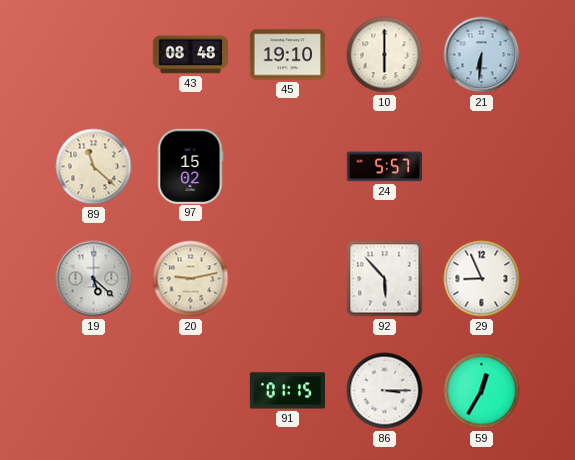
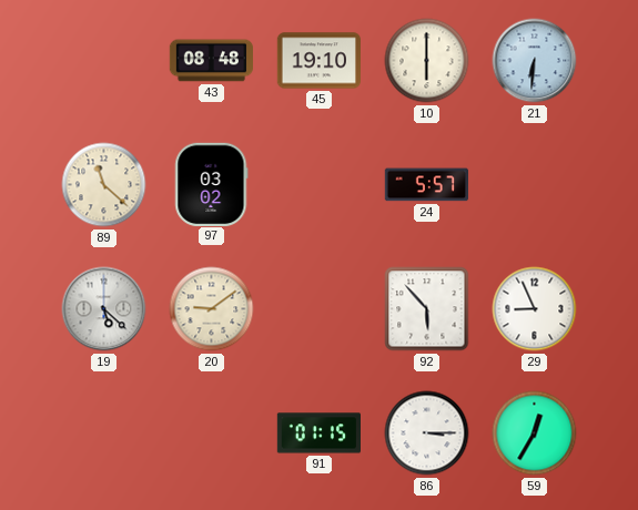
97: 15:02 -> 03:02 (212, 184)
20: 9:13 -> 9:09 (212, 309)
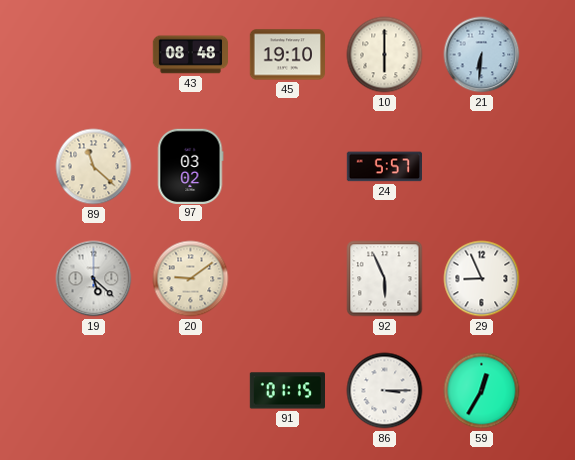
92: 5:53 -> 5:56 (385, 279)
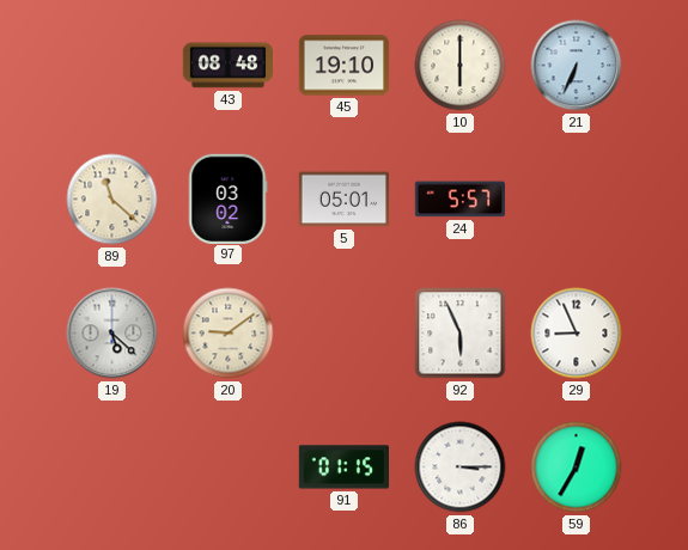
21: 6:31 -> 6:34 (577, 66)
5: none -> 05:01 (343, 200)
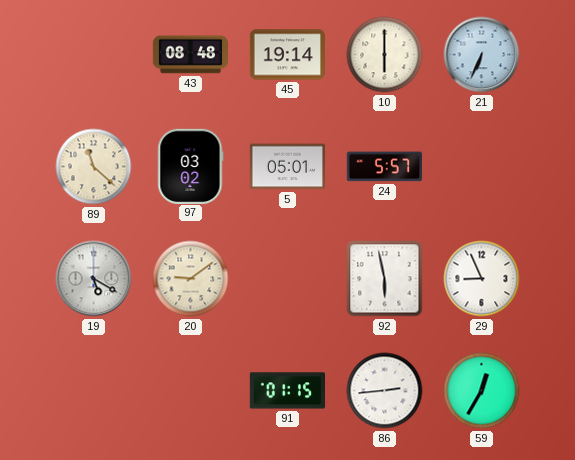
45: 19:10 -> 19:14 (288, 55)
19: 5:22 -> 5:20 (94, 279)
92: 5:56 -> 5:58 (385, 279)
86: 3:15 -> 2:44 (385, 391)
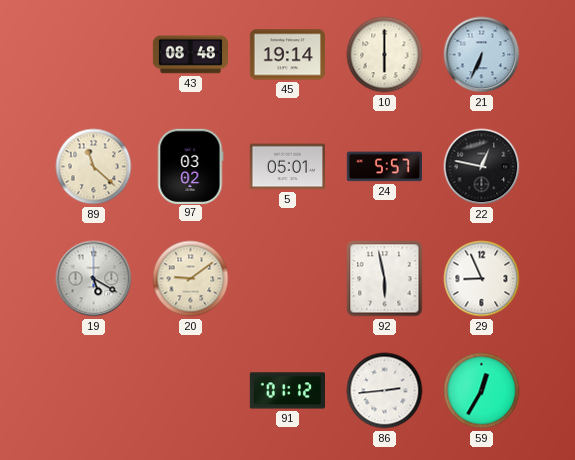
22: none -> 12:47 (482, 167)
91: 01:15 -> 01:12 (287, 391)
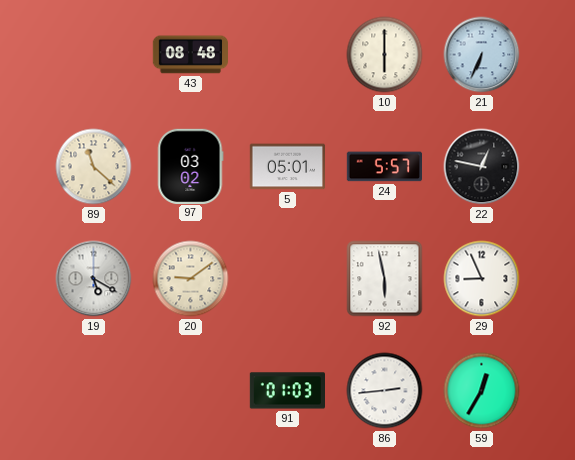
45: 19:14 -> none (288, 55)
91: 01:12 -> 01:03 (287, 391)
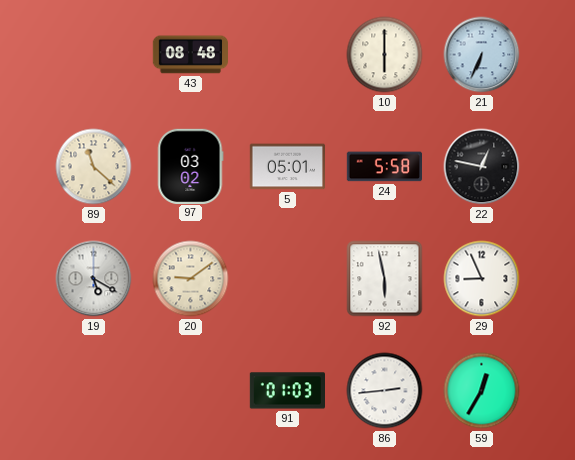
24: 5:57 -> 5:58 (384, 167)
